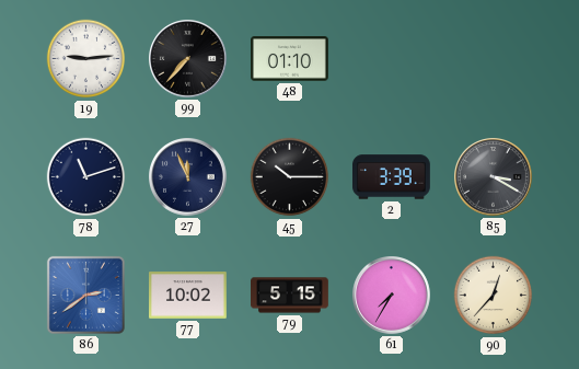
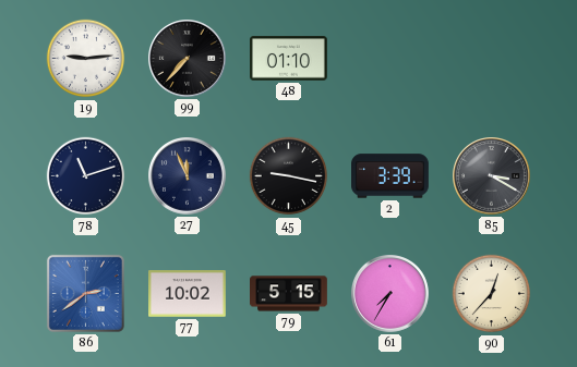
45: 10:15 -> 9:17 (289, 176)
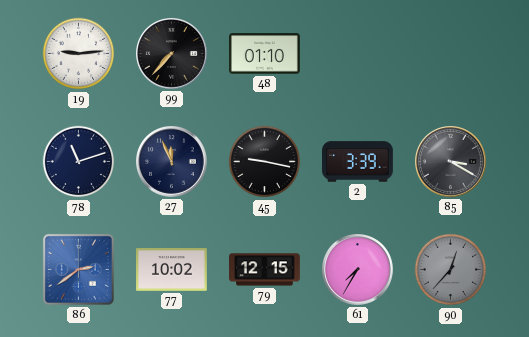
79: 5:15 -> 12:15 (265, 270)
90 dial: cream -> grey (451, 270)
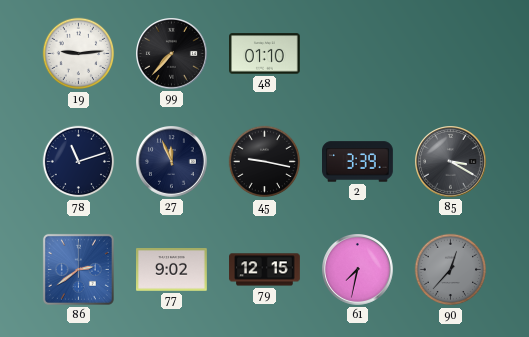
77: 10:02 -> 9:02 (172, 270)
61: 7:35 -> 7:32 (358, 270)
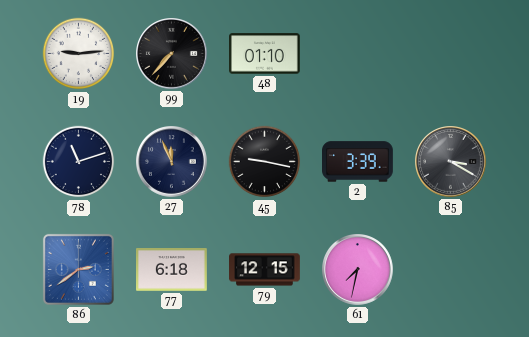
77: 9:02 -> 6:18 (172, 270)
90: 12:37 -> none (451, 270)
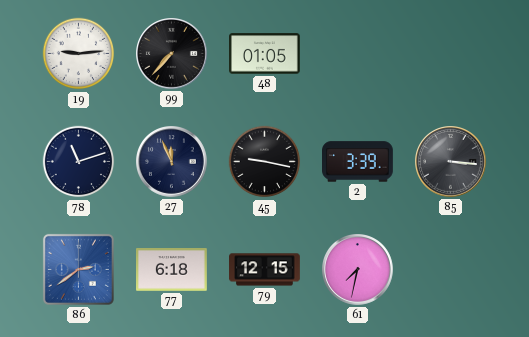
48: 01:10 -> 01:05 (265, 54)
85: 3:20 -> 3:16 (451, 162)
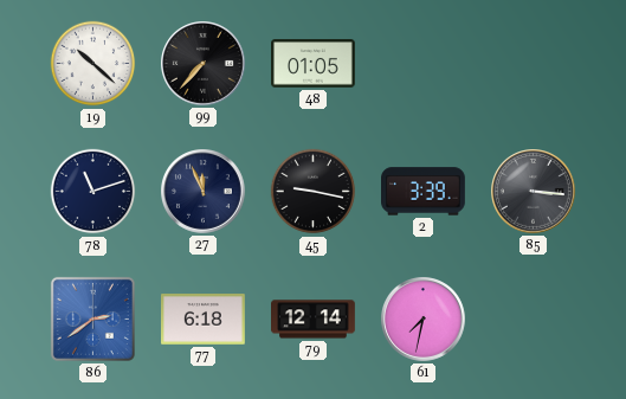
19: 9:14 -> 10:22 (93, 64)
79: 12:15 -> 12:14 (314, 320)
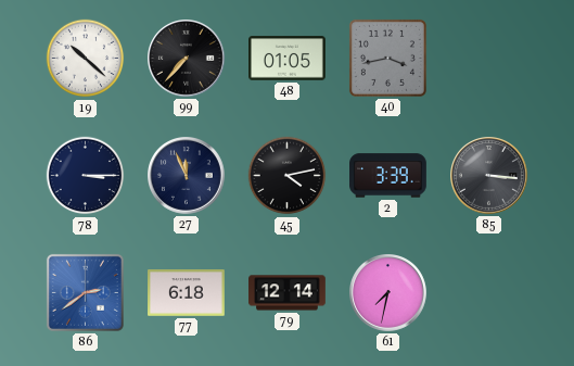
40: none -> 3:43 (387, 58)
78: 11:12 -> 3:15 (86, 176)
45: 9:17 -> 4:13 (288, 176)
